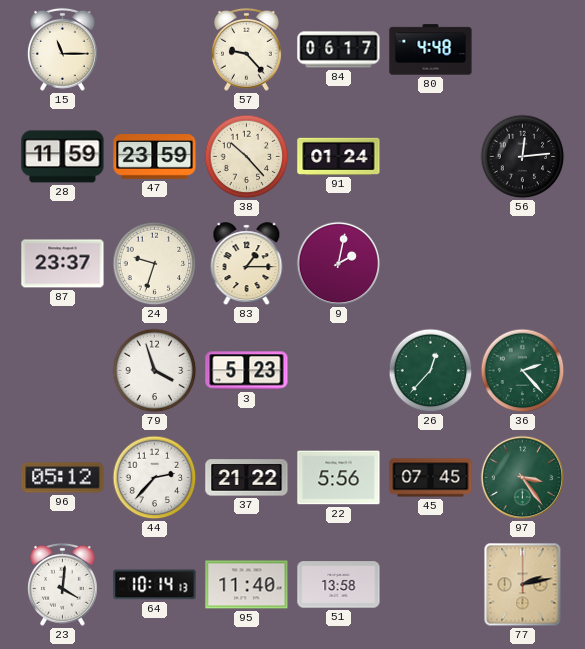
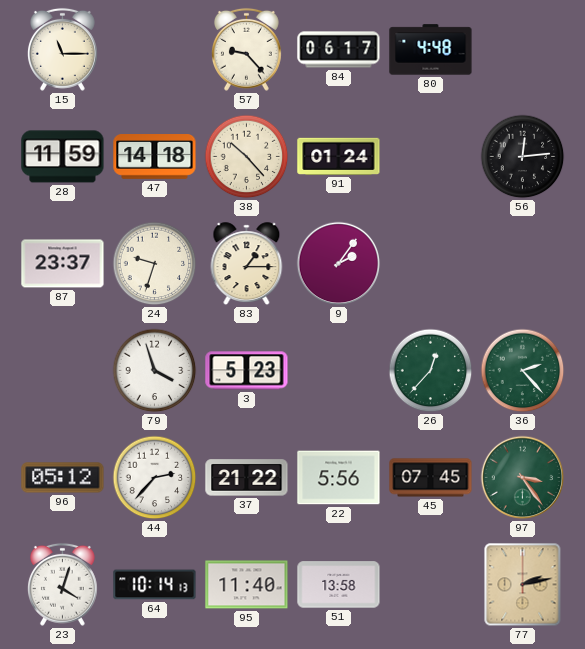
47: 23:59 -> 14:18 (155, 157)
9: 2:02 -> 2:06 (339, 264)
23: 4:01 -> 4:03 (62, 584)
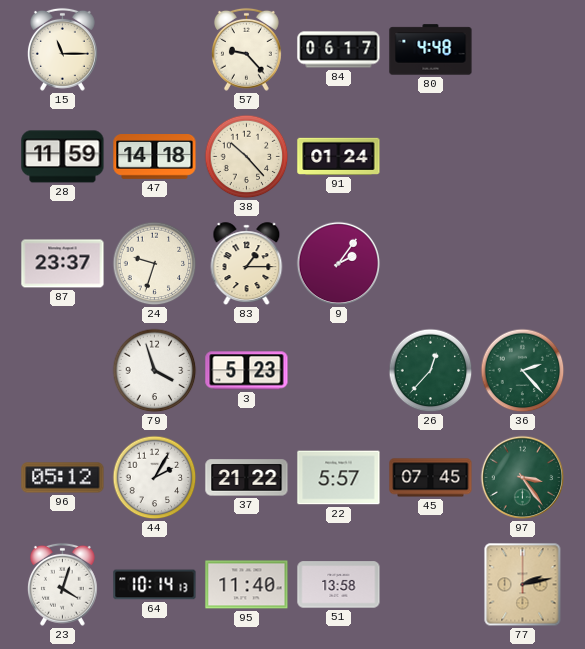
56: 12:14 -> none (523, 157)
44: 2:37 -> 2:05 (155, 478)
22: 5:56 -> 5:57 (339, 478)
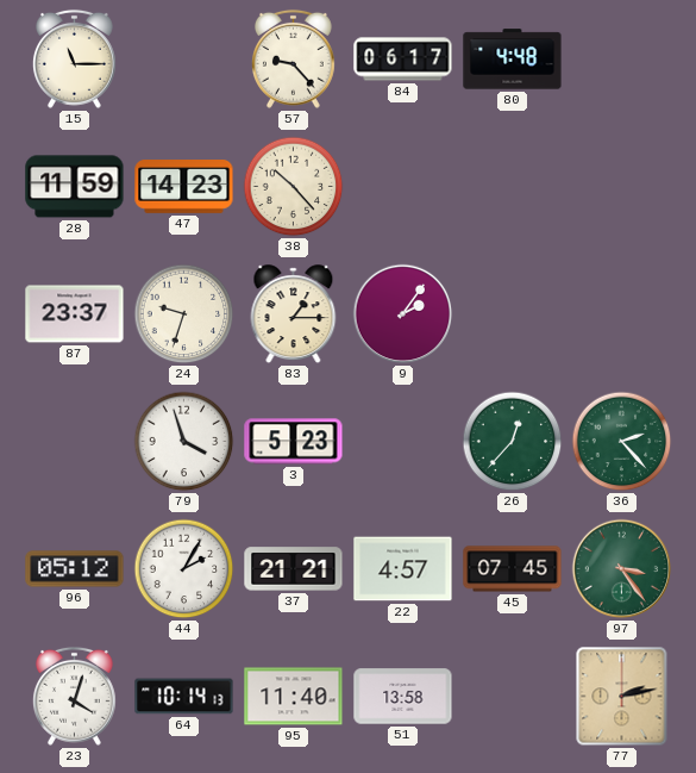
47: 14:18 -> 14:23 (184, 187)
91: 01:24 -> none (339, 156)
37: 21:22 -> 21:21 (294, 569)
22: 5:57 -> 4:57 (403, 569)
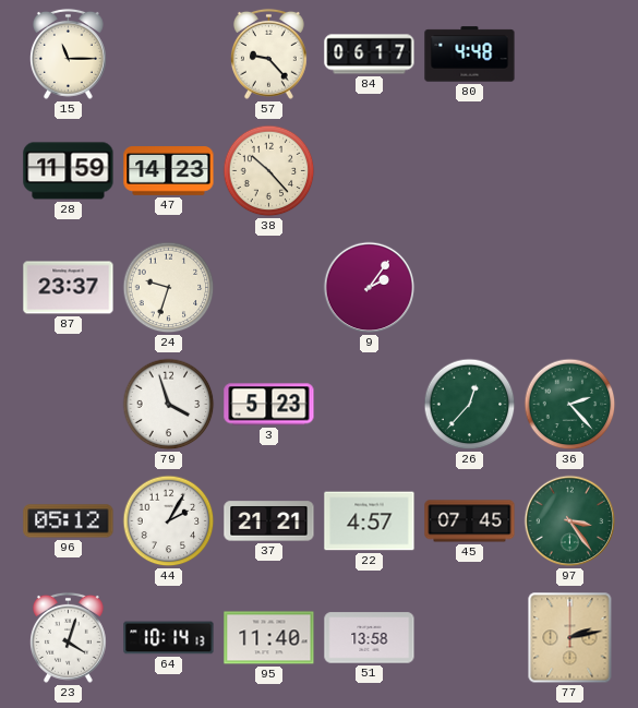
83: 1:15 -> none (294, 314)
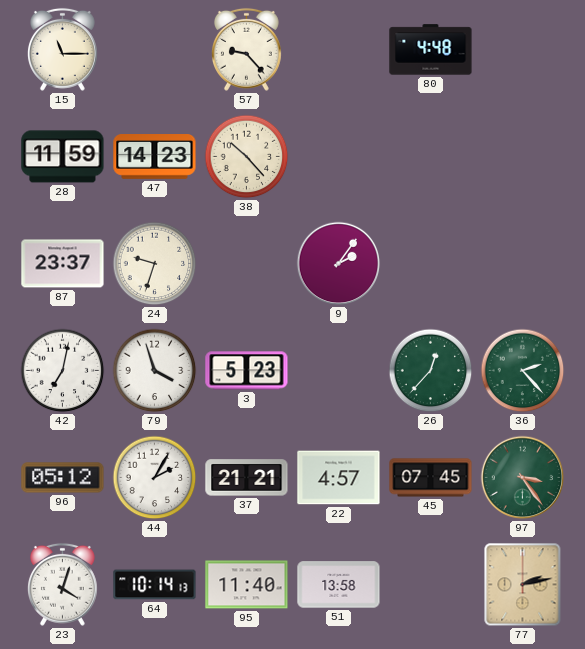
84: 06:17 -> none (370, 55)
42: none -> 7:02 (63, 371)
